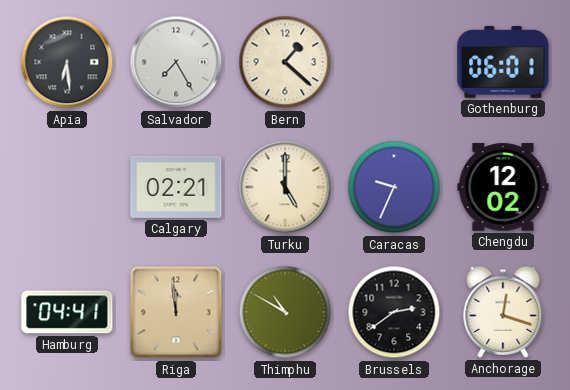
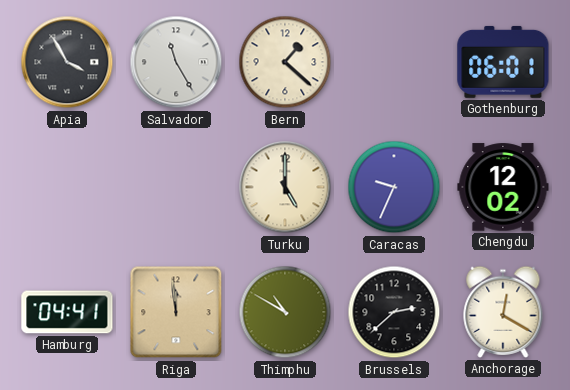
Apia: 6:29 -> 3:55 (67, 62)
Salvador: 7:25 -> 11:25 (176, 62)
Calgary: 02:21 -> none (176, 187)
Brussels: 2:39 -> 2:38 (394, 312)
Anchorage: 12:18 -> 12:20 (503, 312)
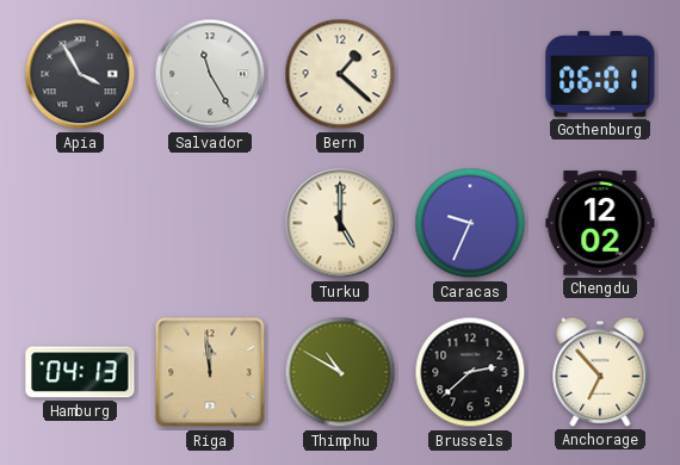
Hamburg: 04:41 -> 04:13 (80, 372)
Anchorage: 12:20 -> 6:53 (600, 372)
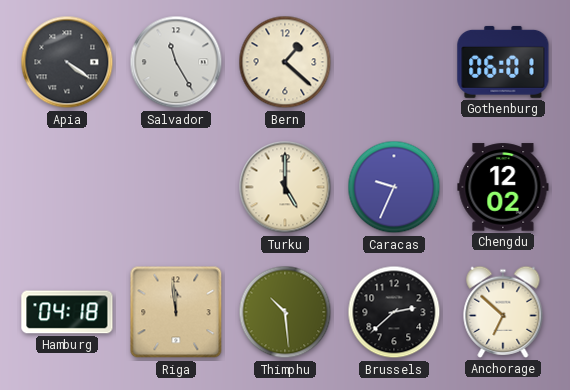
Apia: 3:55 -> 4:21 (67, 62)
Hamburg: 04:13 -> 04:18 (67, 312)
Thimphu: 10:50 -> 10:29 (285, 312)
Anchorage: 6:53 -> 6:52 (503, 312)
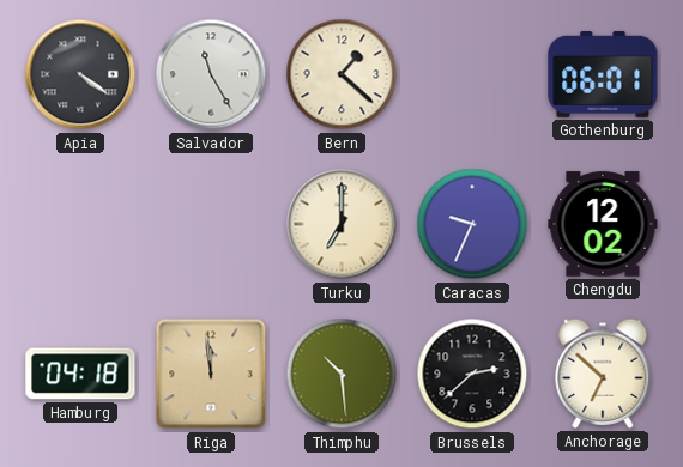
Turku: 5:00 -> 7:00 (341, 224)
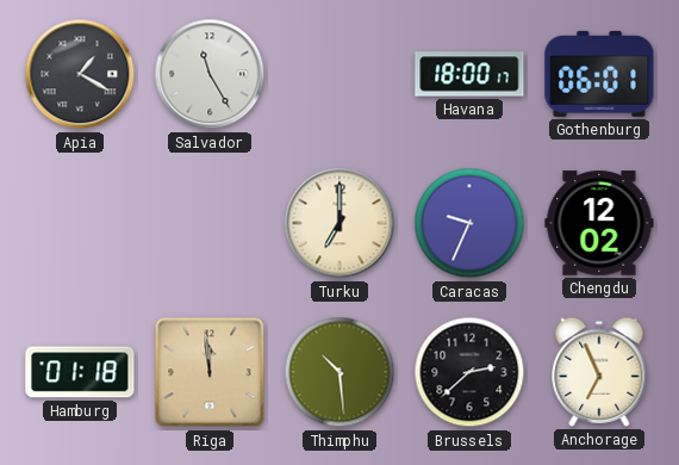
Apia: 4:21 -> 1:20 (80, 74)
Bern: 1:22 -> none (341, 74)
Havana: none -> 18:00 (469, 74)
Hamburg: 04:18 -> 01:18 (80, 372)
Anchorage: 6:52 -> 6:56 (599, 372)
